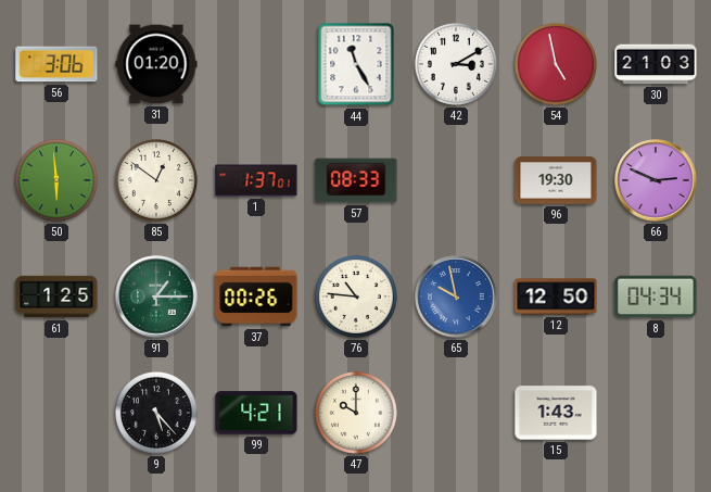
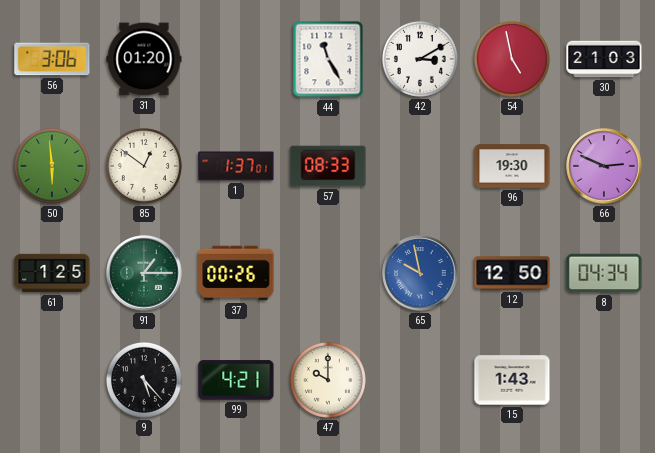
76: 10:46 -> none (356, 297)
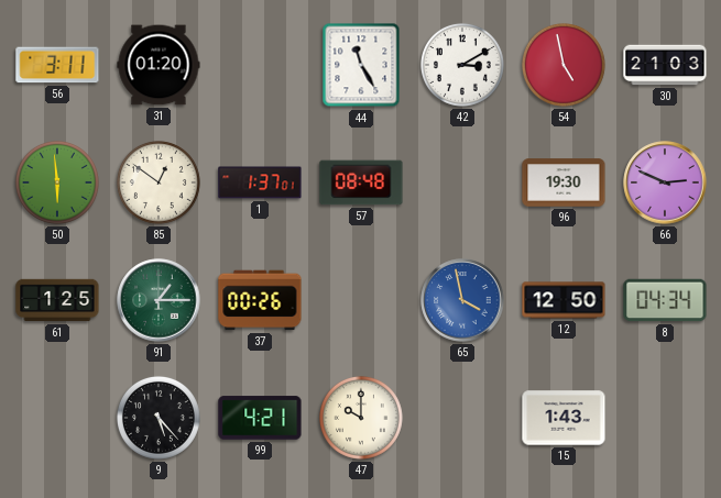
56: 3:06 -> 3:11 (57, 65)
57: 08:33 -> 08:48 (361, 182)
65: 9:58 -> 3:58 (462, 300)
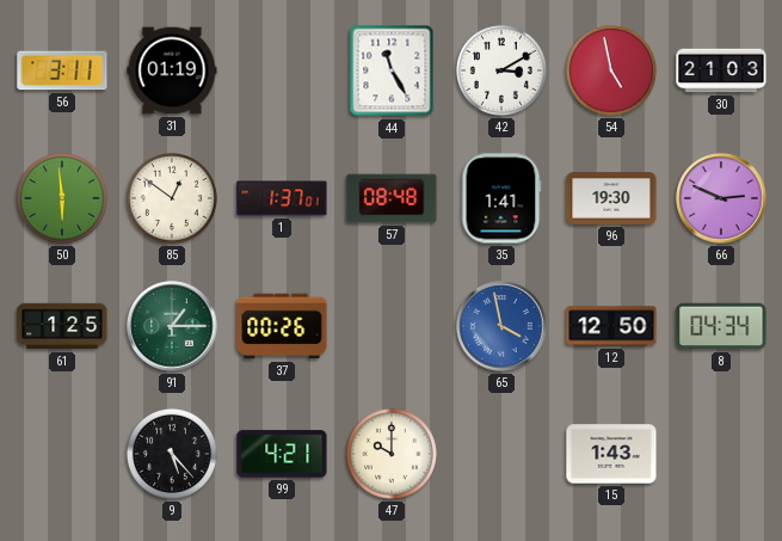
31: 01:20 -> 01:19 (172, 70)
35: none -> 1:41 (501, 198)
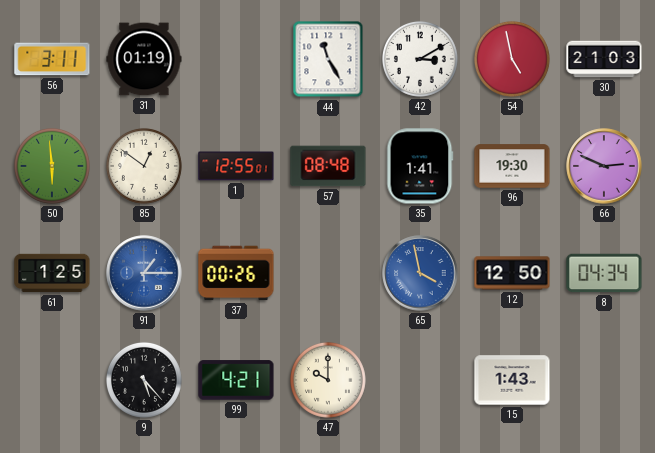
1: 1:37 -> 12:55 (236, 166)
91 dial: green -> blue (144, 273)
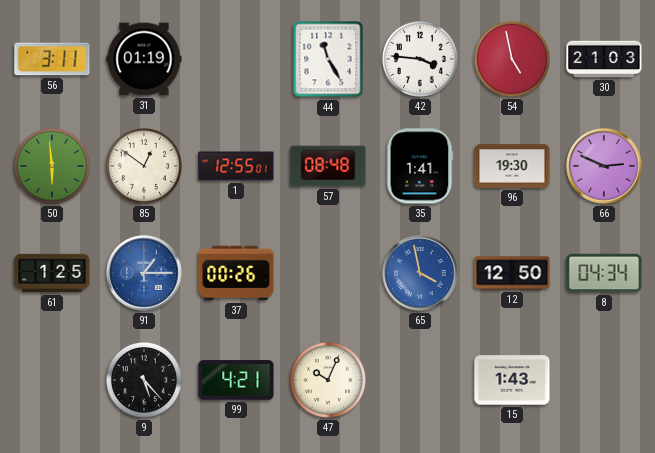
42: 3:10 -> 3:46 (420, 59)
47: 10:00 -> 10:04 (328, 380)
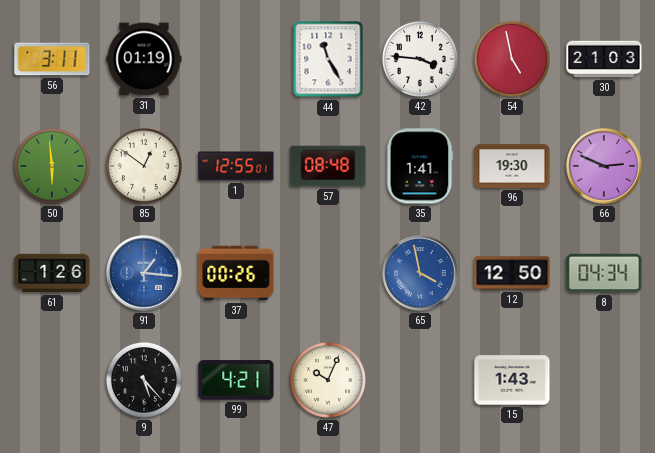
61: 1:25 -> 1:26 (52, 273)
91: 1:15 -> 1:16 (144, 273)
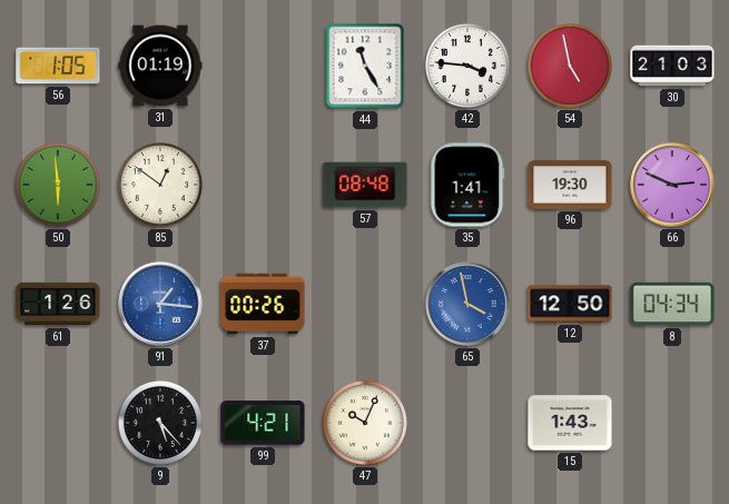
56: 3:11 -> 1:05 (58, 66)
1: 12:55 -> none (236, 166)
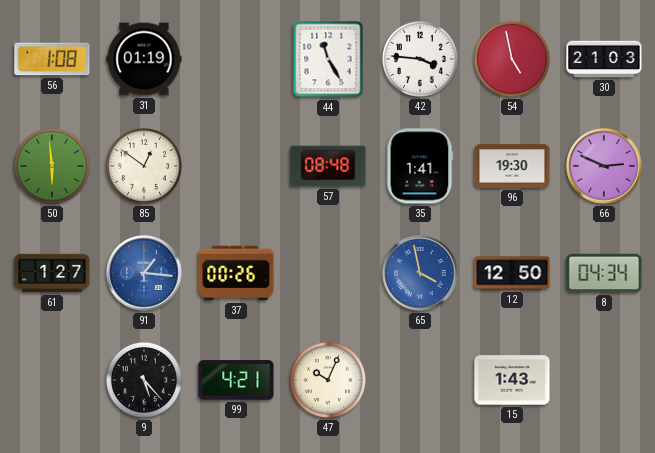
56: 1:05 -> 1:08 (52, 59)
61: 1:26 -> 1:27 (52, 273)
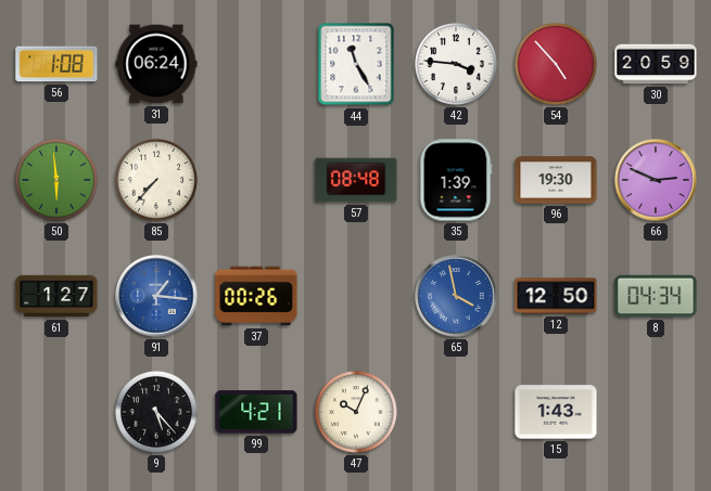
31: 01:19 -> 06:24 (156, 64)
54: 4:58 -> 4:53 (556, 64)
30: 21:03 -> 20:59 (656, 64)
85: 12:51 -> 7:37 (156, 180)
35: 1:41 -> 1:39 (456, 180)
